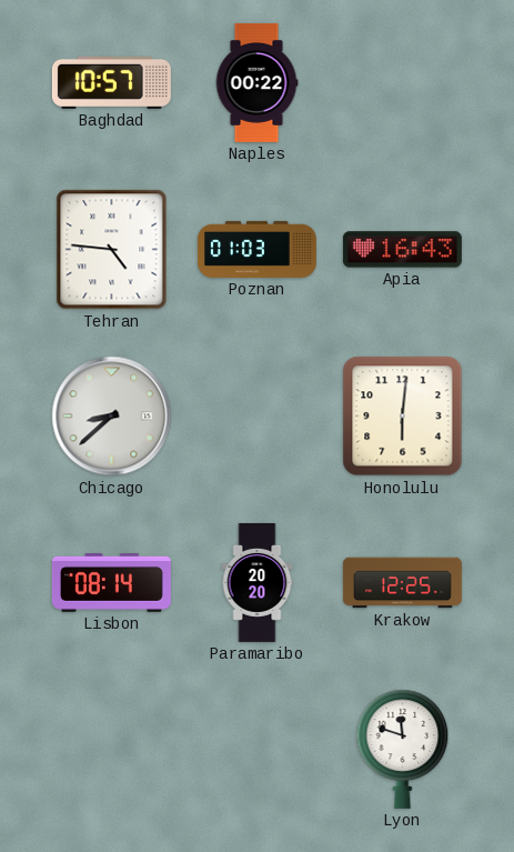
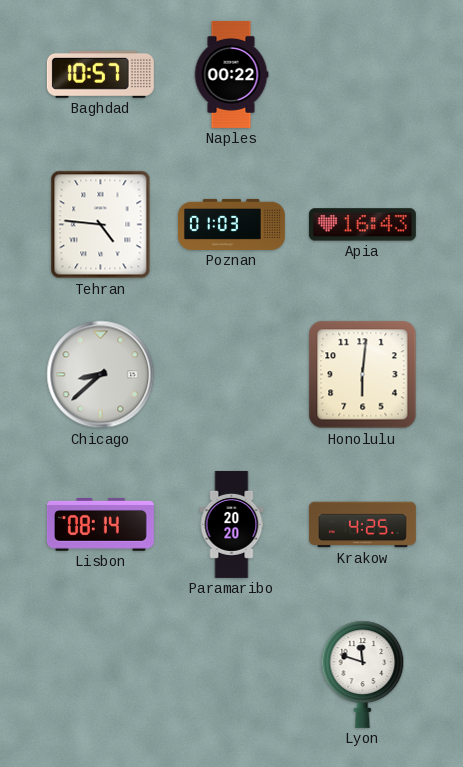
Krakow: 12:25 -> 4:25 (362, 525)
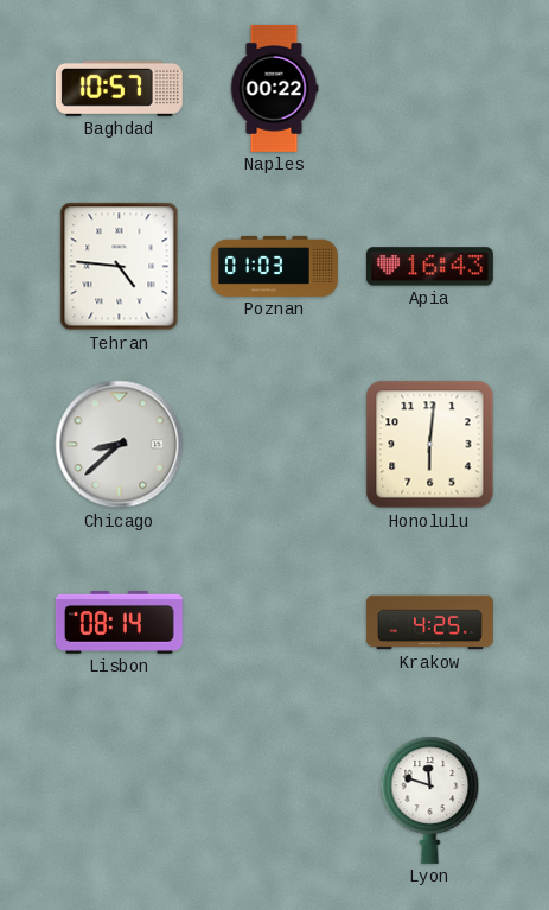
Paramaribo: 20:20 -> none (232, 524)
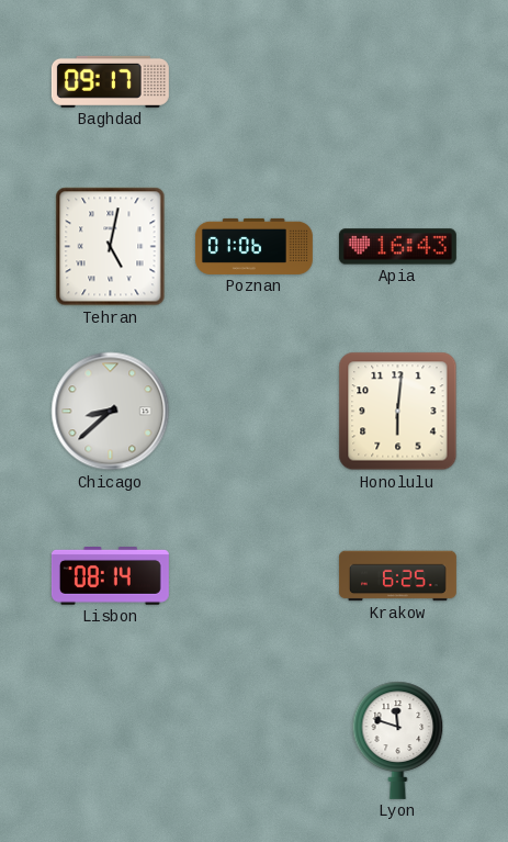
Baghdad: 10:57 -> 09:17 (110, 81)
Naples: 00:22 -> none (274, 88)
Tehran: 4:46 -> 5:02 (111, 247)
Poznan: 01:03 -> 01:06 (253, 246)
Krakow: 4:25 -> 6:25 (397, 576)
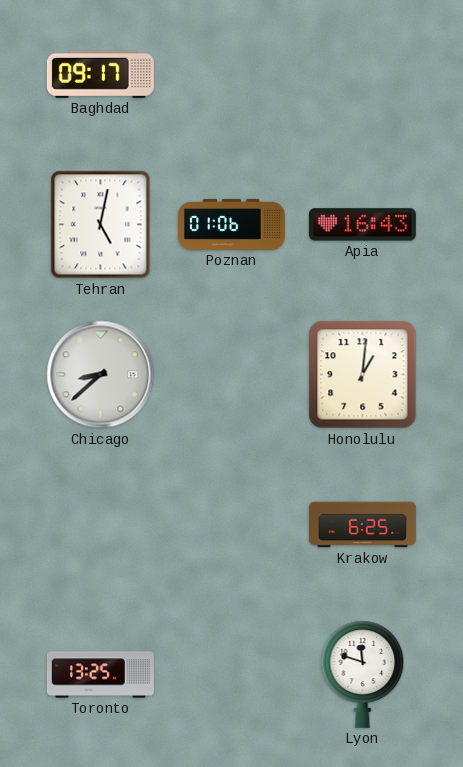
Honolulu: 6:01 -> 1:01 (363, 375)
Lisbon: 08:14 -> none (110, 576)
Toronto: none -> 13:25 (100, 675)
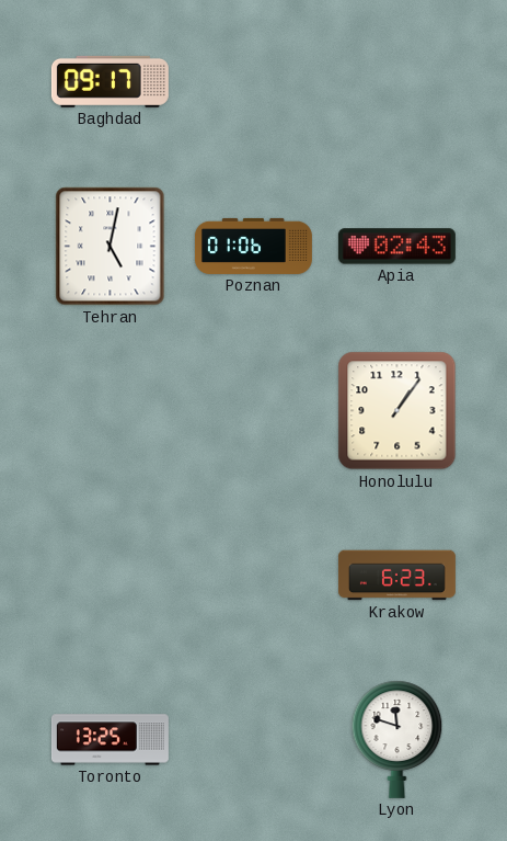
Apia: 16:43 -> 02:43 (396, 247)
Chicago: 8:38 -> none (101, 375)
Honolulu: 1:01 -> 1:06 (397, 411)
Krakow: 6:25 -> 6:23 (396, 576)
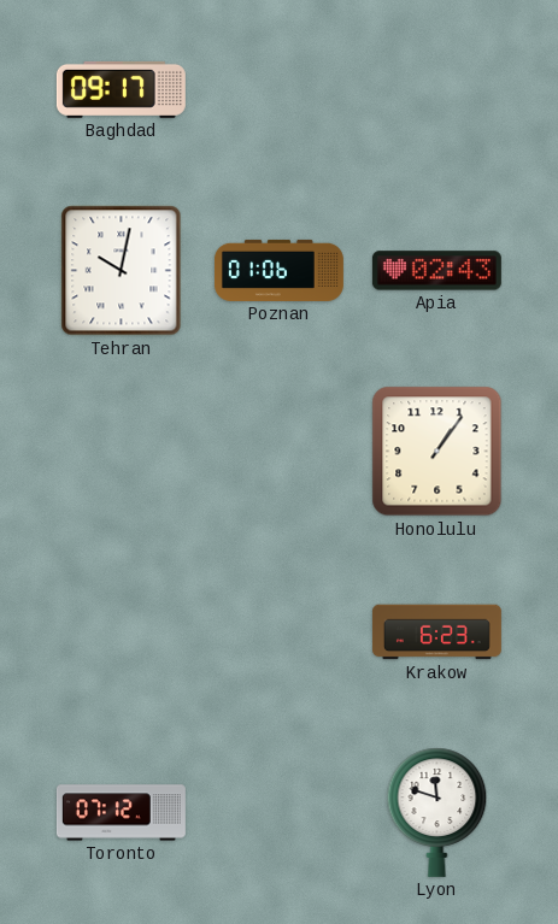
Tehran: 5:02 -> 10:02 (122, 271)
Toronto: 13:25 -> 07:12 (121, 813)
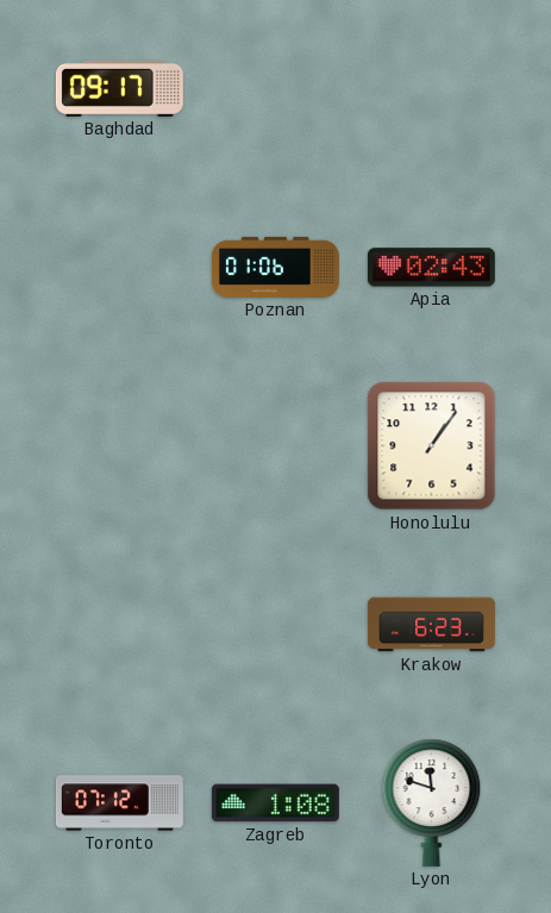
Tehran: 10:02 -> none (122, 271)
Zagreb: none -> 1:08 (275, 803)
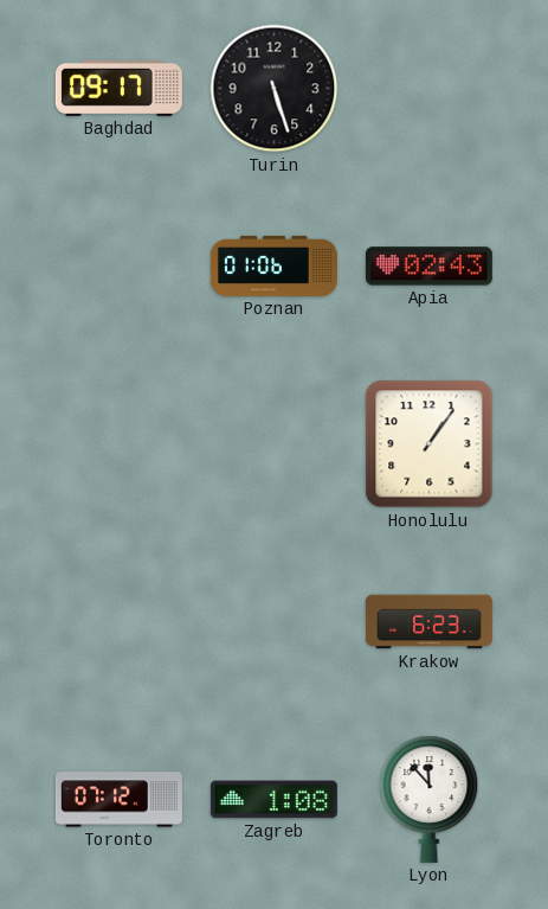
Turin: none -> 5:27 (275, 89)
Lyon: 11:48 -> 11:53 (430, 799)
